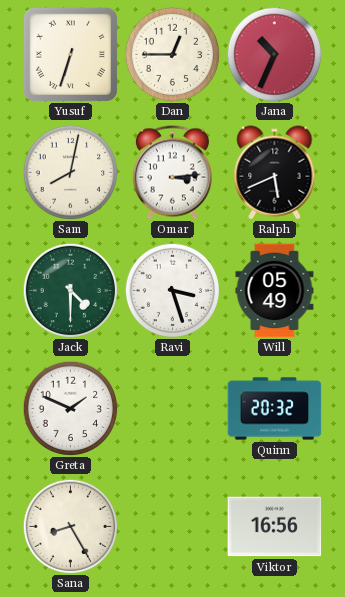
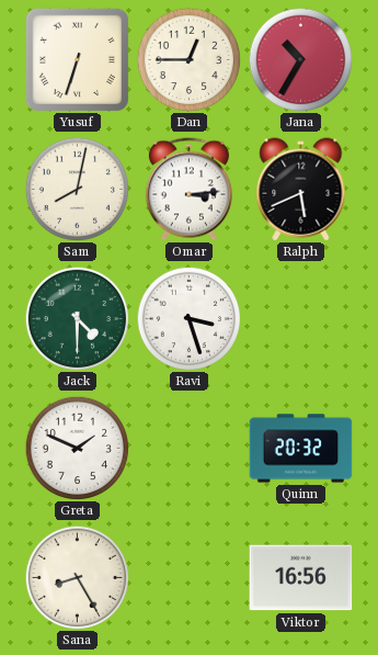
Jana: 10:34 -> 10:35 (300, 59)
Will: 05:49 -> none (275, 291)
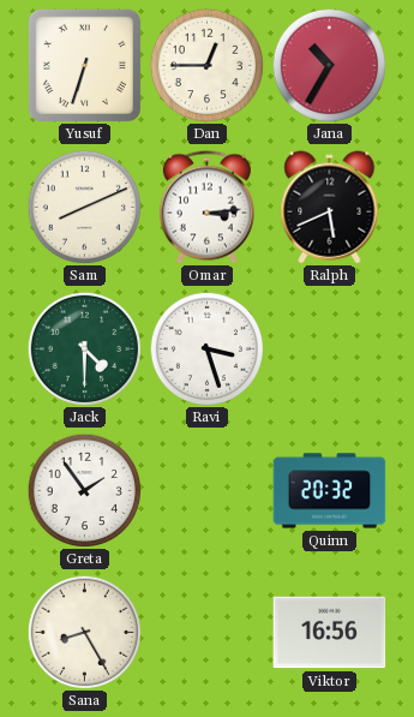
Sam: 8:02 -> 8:11 (84, 207)
Greta: 1:49 -> 1:54 (84, 490)
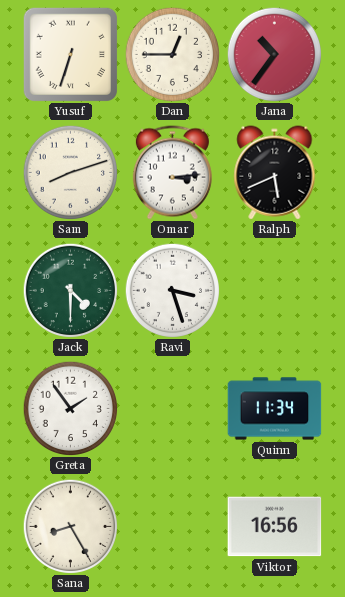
Jana: 10:35 -> 10:36 (274, 54)
Sam: 8:11 -> 8:12 (70, 172)
Quinn: 20:32 -> 11:34 (275, 409)
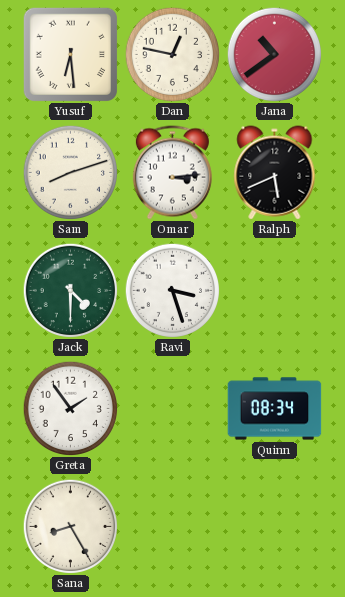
Yusuf: 6:33 -> 6:29 (70, 54)
Dan: 12:45 -> 12:47 (172, 54)
Jana: 10:36 -> 10:39 (274, 54)
Quinn: 11:34 -> 08:34 (275, 409)
Viktor: 16:56 -> none (275, 527)
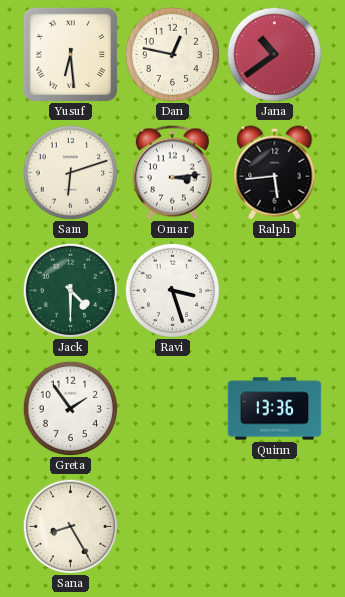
Sam: 8:12 -> 6:12 (70, 172)
Ralph: 5:41 -> 5:44 (275, 173)
Quinn: 08:34 -> 13:36 (275, 409)
